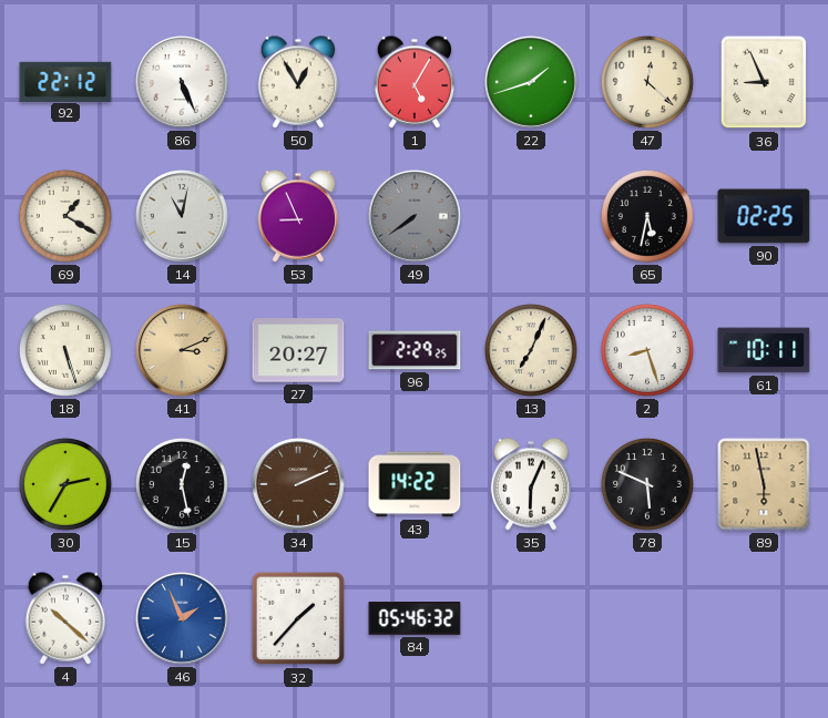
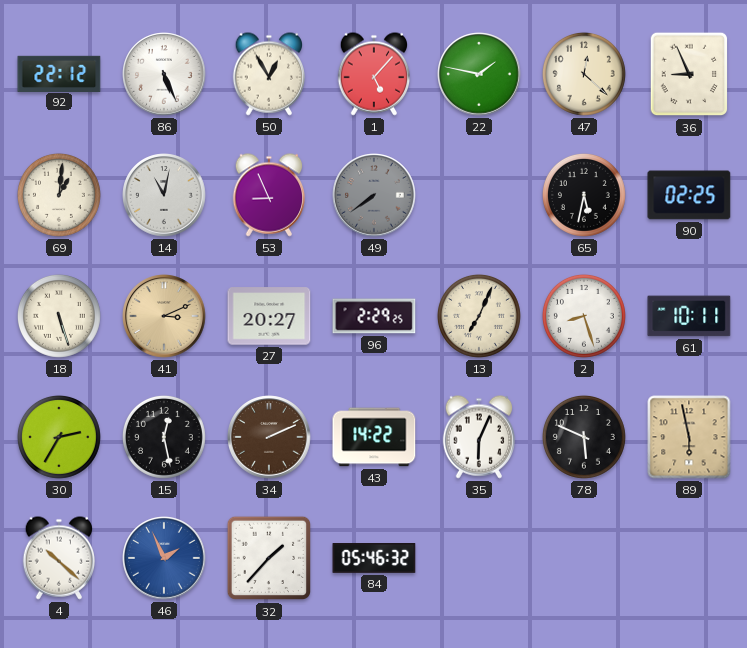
1: 5:05 -> 5:07 (373, 74)
22: 1:42 -> 1:47 (479, 74)
69: 1:20 -> 1:01 (59, 195)
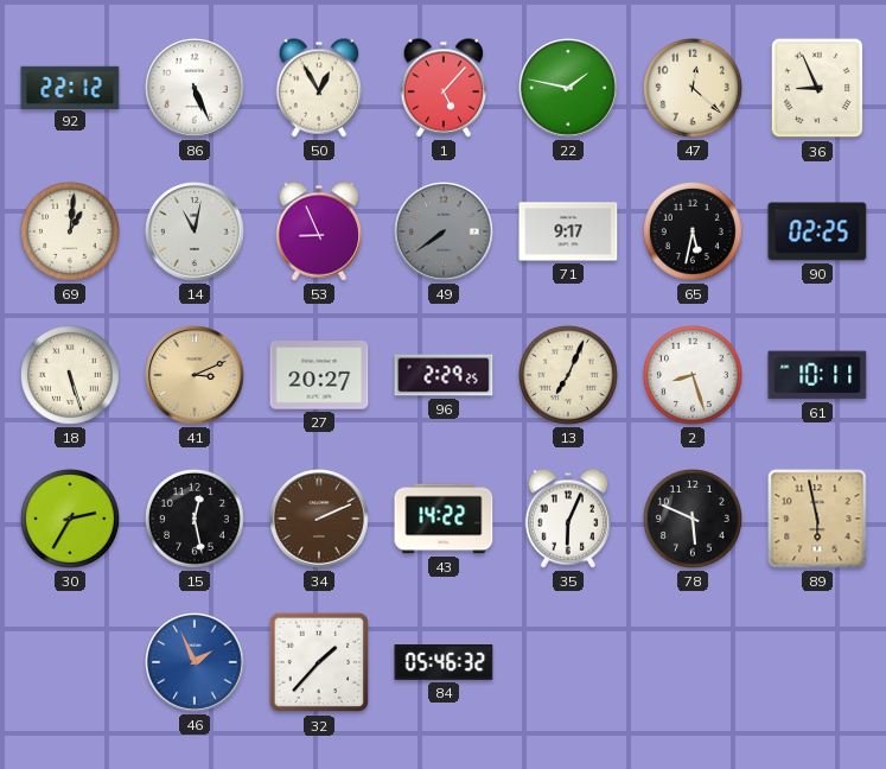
71: none -> 9:17 (568, 231)
4: 10:22 -> none (58, 558)
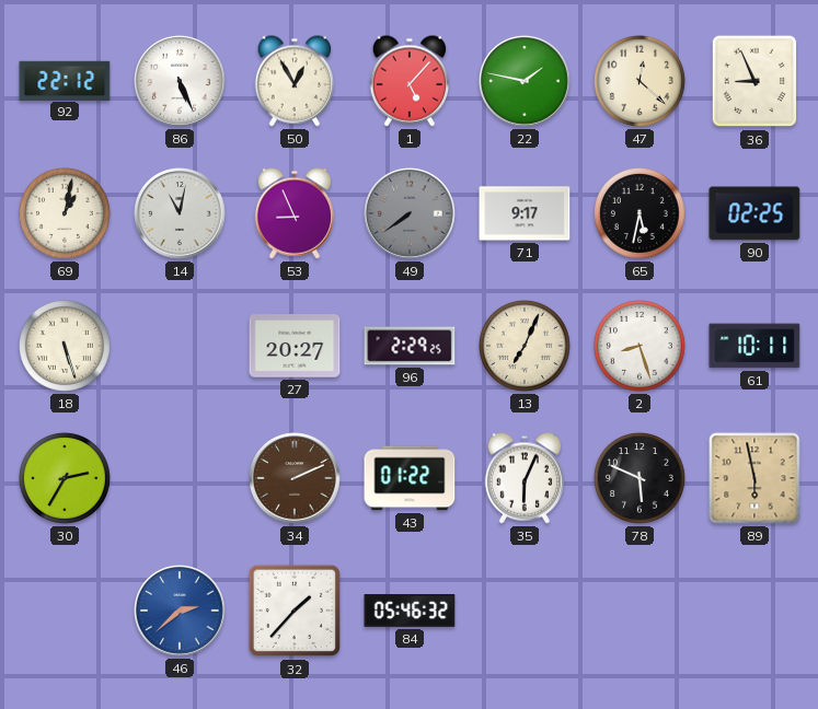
69: 1:01 -> 1:02 (65, 213)
41: 3:11 -> none (195, 375)
15: 12:28 -> none (195, 519)
43: 14:22 -> 01:22 (410, 478)
46: 1:56 -> 2:38 (180, 611)
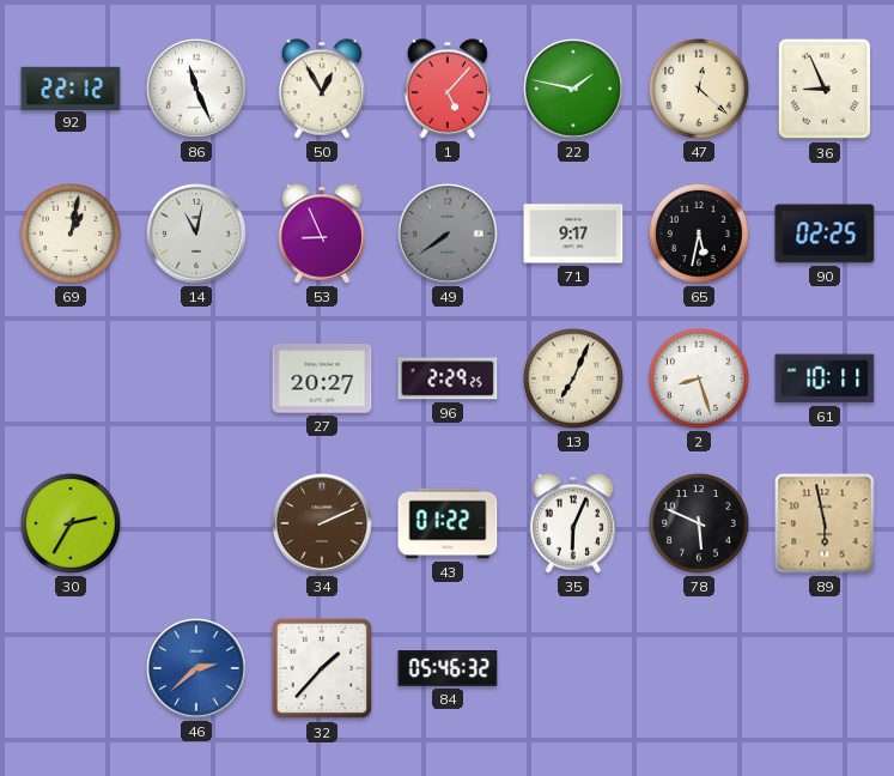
86: 5:26 -> 11:26 (196, 89)
18: 5:27 -> none (65, 346)
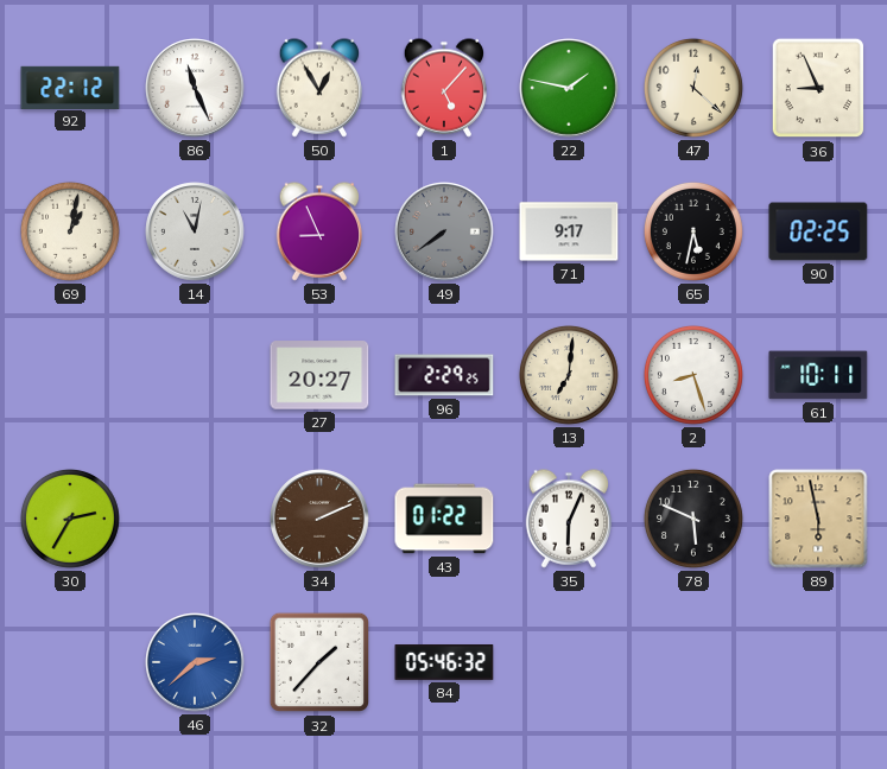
13: 7:04 -> 7:01 (569, 375)
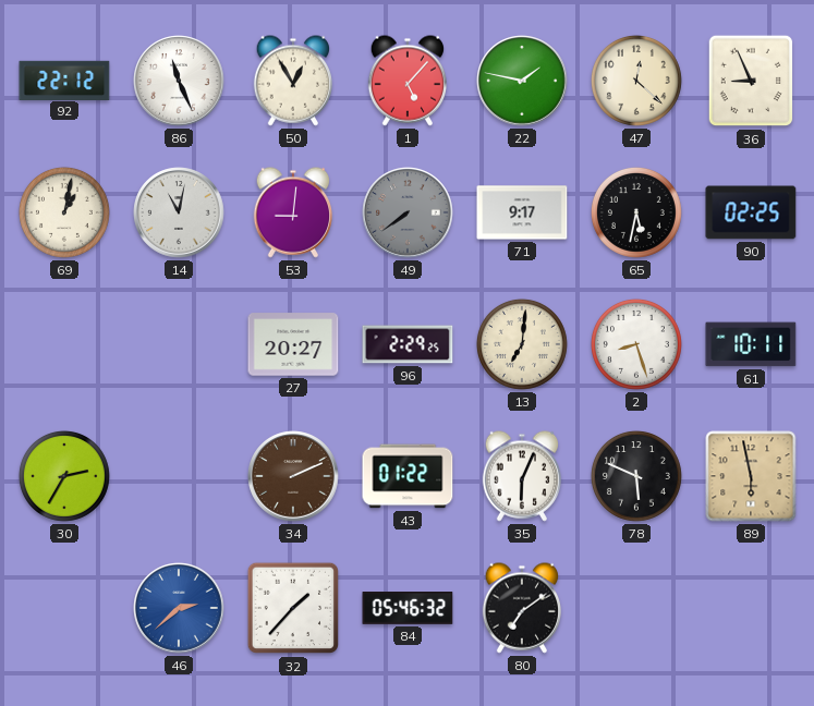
53: 8:56 -> 9:01 (292, 212)
80: none -> 7:09 (521, 608)
